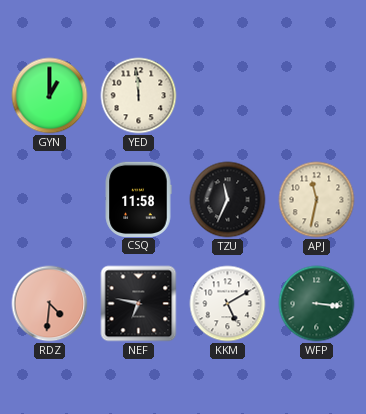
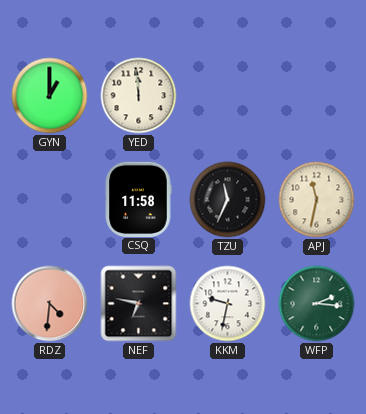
KKM: 5:10 -> 9:32 (228, 304)
WFP: 3:16 -> 2:16 (317, 304)
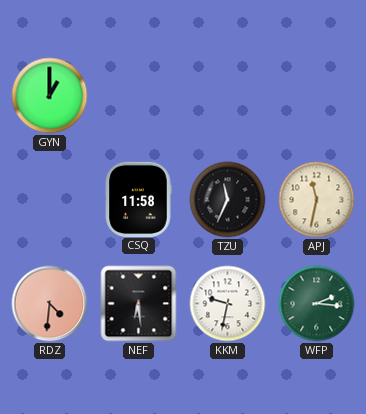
YED: 11:59 -> none (139, 96)
NEF: 6:47 -> 6:29 (139, 304)
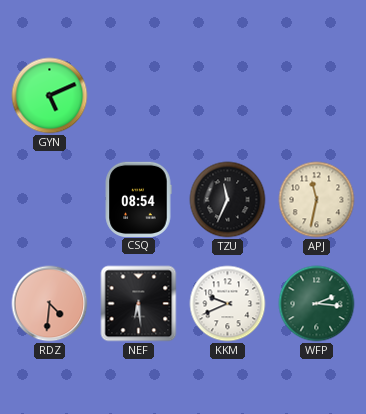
GYN: 1:00 -> 5:11 (50, 96)
CSQ: 11:58 -> 08:54 (138, 199)
KKM: 9:32 -> 9:41 (228, 304)
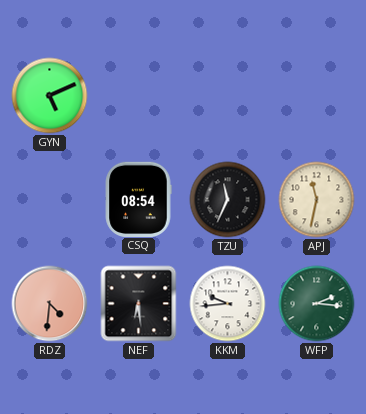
KKM: 9:41 -> 9:44 (228, 304)
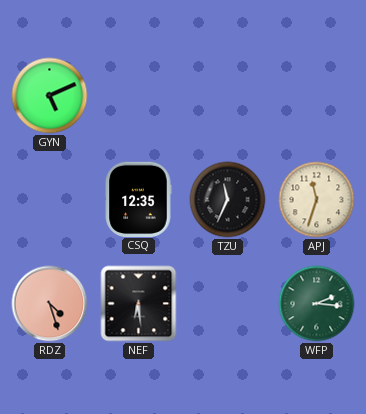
CSQ: 08:54 -> 12:35 (138, 199)
APJ: 11:32 -> 11:33 (317, 200)
RDZ: 4:31 -> 4:27 (50, 304)
KKM: 9:44 -> none (228, 304)
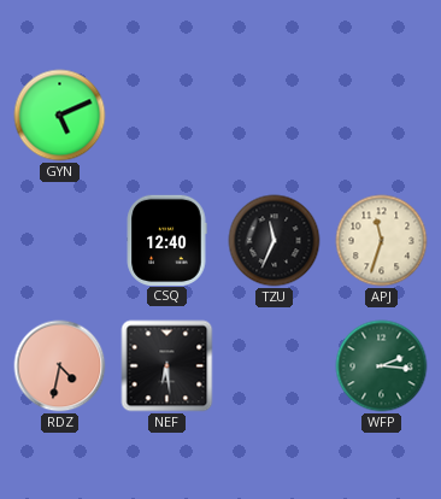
CSQ: 12:35 -> 12:40 (166, 240)
RDZ: 4:27 -> 4:32 (60, 366)
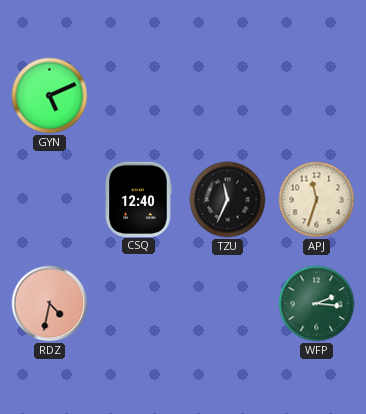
NEF: 6:29 -> none (167, 366)
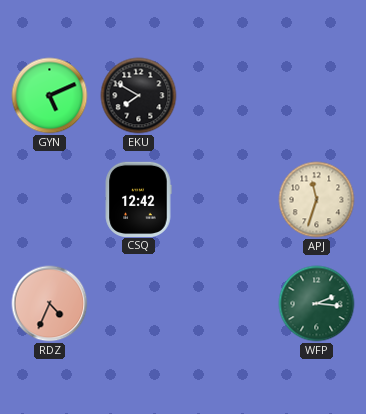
EKU: none -> 7:50 (139, 96)
CSQ: 12:40 -> 12:42 (138, 199)
TZU: 11:34 -> none (228, 200)
RDZ: 4:32 -> 4:34 (50, 304)
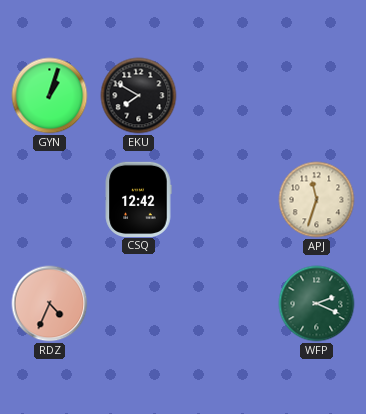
GYN: 5:11 -> 1:03 (50, 96)
WFP: 2:16 -> 2:19 (317, 304)
